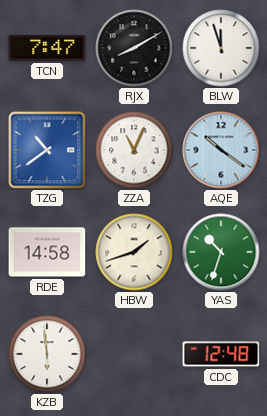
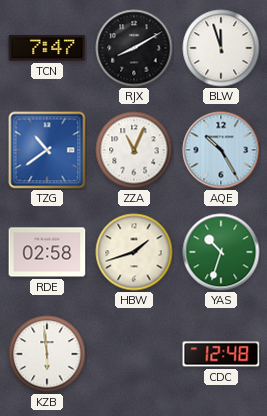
AQE: 10:21 -> 10:25 (221, 150)
RDE: 14:58 -> 02:58 (47, 252)
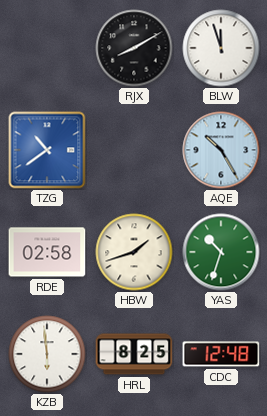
TCN: 7:47 -> none (47, 48)
ZZA: 11:04 -> none (134, 150)
HRL: none -> 8:25 (134, 354)
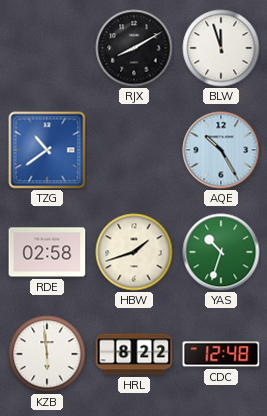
HRL: 8:25 -> 8:22 (134, 354)
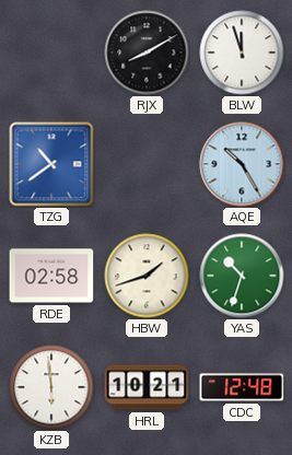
HRL: 8:22 -> 10:21 (147, 387)
